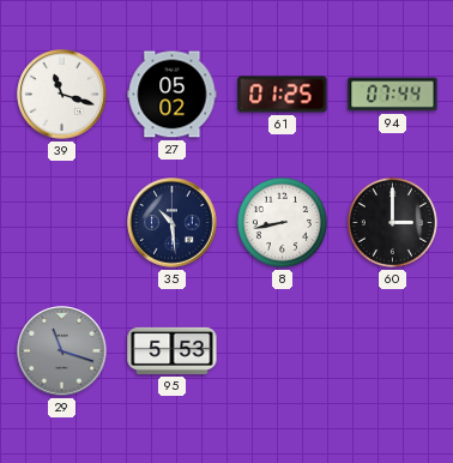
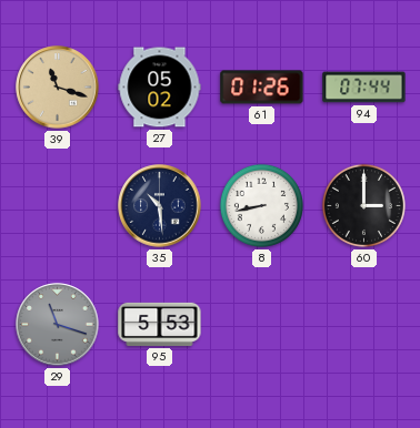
39 dial: white -> champagne (58, 88)
61: 01:25 -> 01:26 (262, 88)
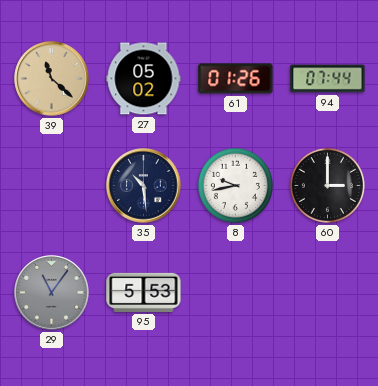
39: 11:18 -> 11:22 (52, 79)
8: 8:43 -> 9:43 (235, 185)
29: 11:18 -> 11:06 (52, 293)
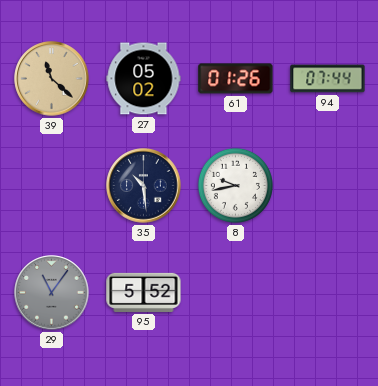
60: 3:00 -> none (327, 185)
95: 5:53 -> 5:52 (144, 292)
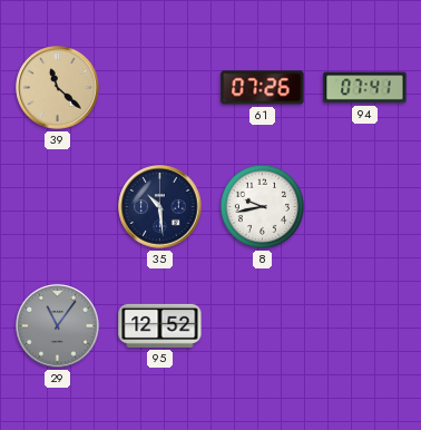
27: 05:02 -> none (144, 79)
61: 01:26 -> 07:26 (263, 88)
94: 07:44 -> 07:41 (365, 88)
95: 5:52 -> 12:52 (160, 325)
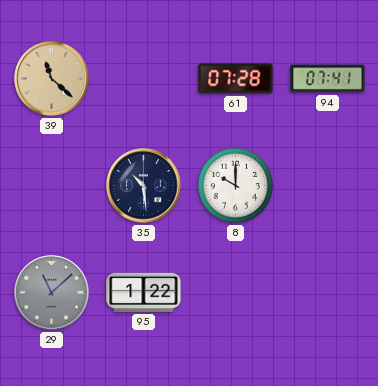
61: 07:26 -> 07:28 (236, 79)
8: 9:43 -> 10:00 (235, 185)
29: 11:06 -> 11:08 (52, 293)
95: 12:52 -> 1:22 (144, 292)
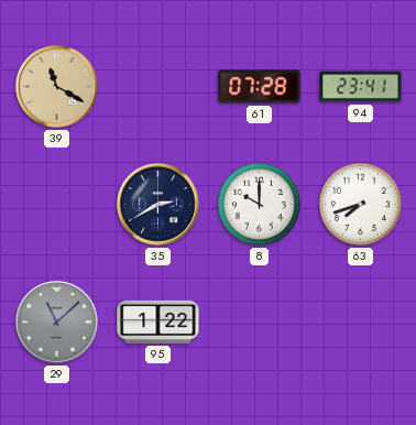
39: 11:22 -> 11:20 (57, 87)
94: 07:41 -> 23:41 (361, 87)
35: 10:29 -> 2:40 (158, 205)
63: none -> 7:42 (360, 204)
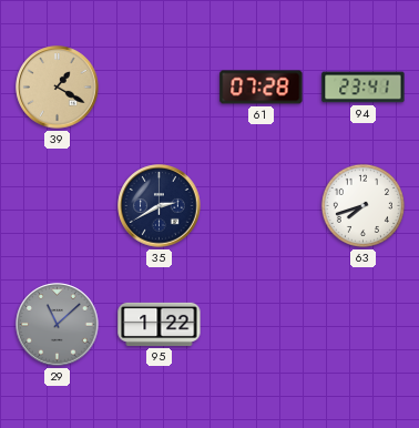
39: 11:20 -> 1:20 (58, 88)
8: 10:00 -> none (259, 204)
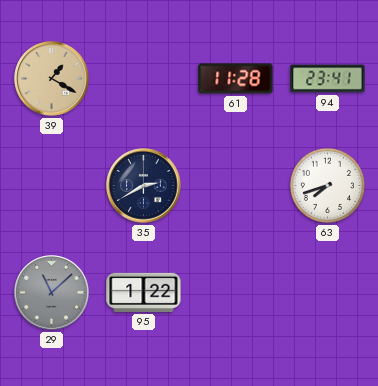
61: 07:28 -> 11:28 (236, 79)
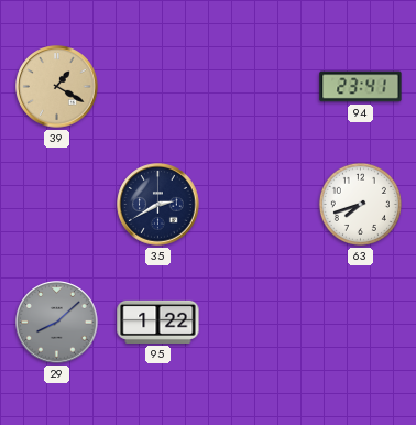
61: 11:28 -> none (236, 79)
29: 11:08 -> 8:08 (57, 323)
